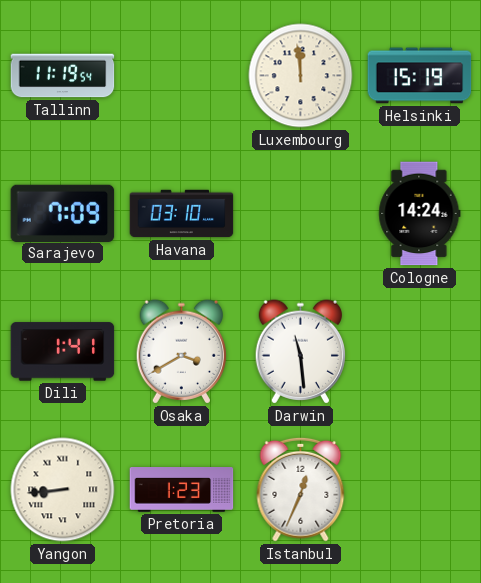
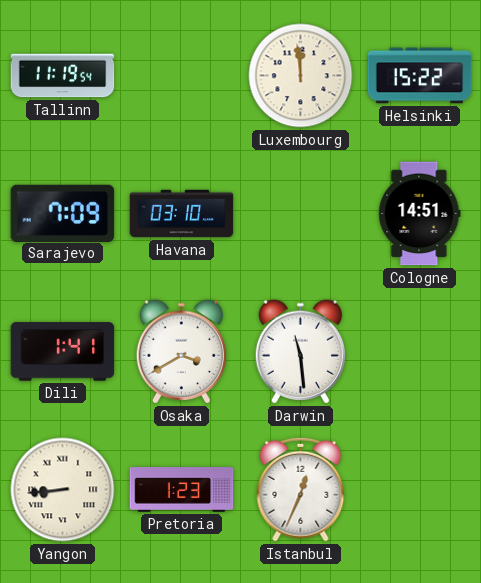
Helsinki: 15:19 -> 15:22 (420, 76)
Cologne: 14:24 -> 14:51 (420, 214)
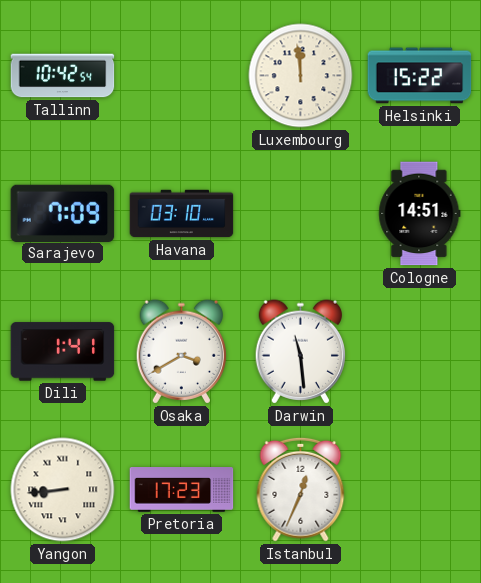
Tallinn: 11:19 -> 10:42 (63, 76)
Pretoria: 1:23 -> 17:23 (182, 490)
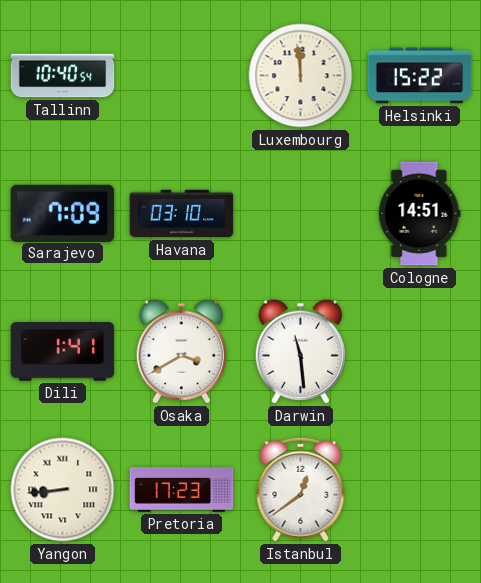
Tallinn: 10:42 -> 10:40 (63, 76)
Istanbul: 12:34 -> 12:39 (301, 489)
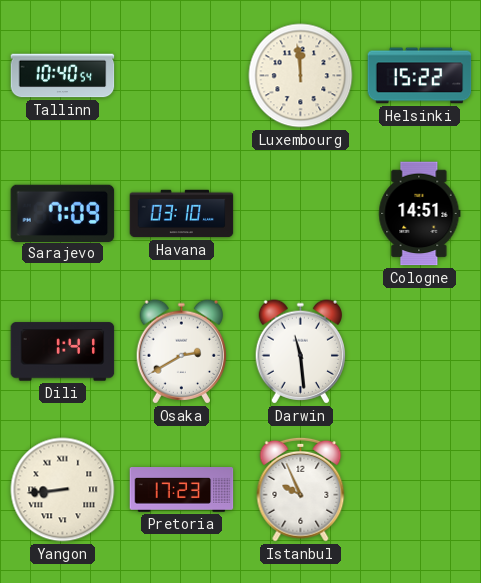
Osaka: 3:40 -> 2:40 (181, 352)
Istanbul: 12:39 -> 9:56 (301, 489)
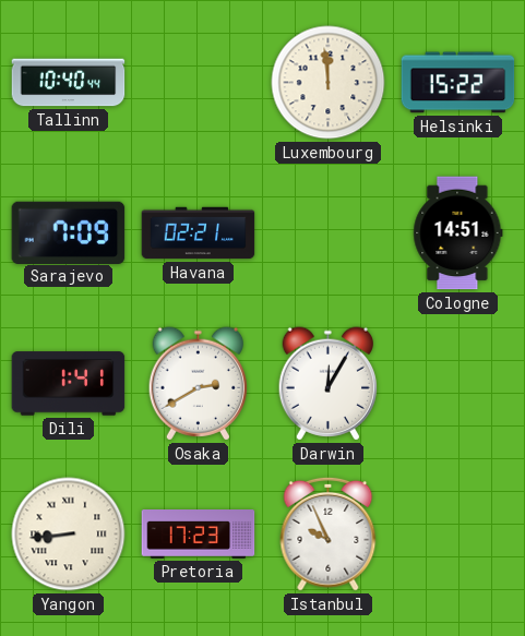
Tallinn: 10:40:54 -> 10:40:44 (69, 83)
Havana: 03:10 -> 02:21 (199, 233)
Darwin: 11:29 -> 12:05 (327, 384)
